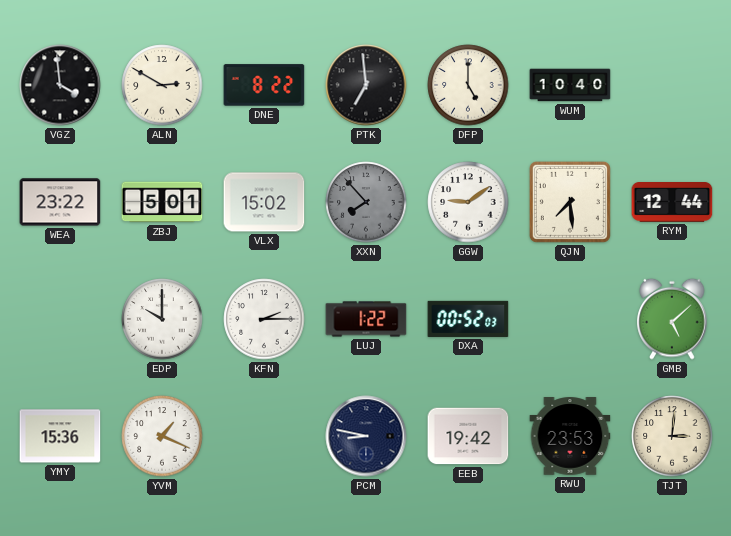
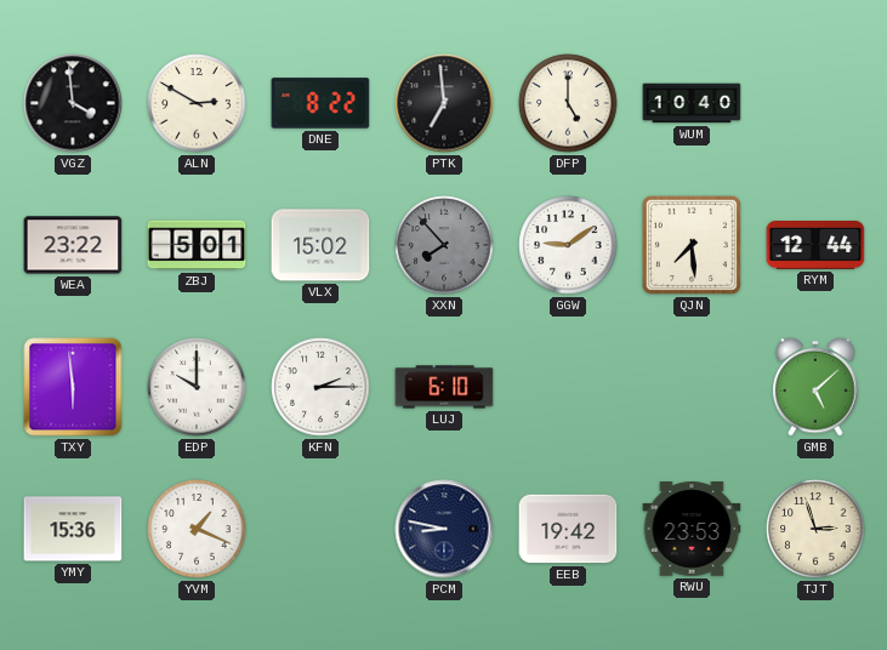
TXY: none -> 5:59 (73, 387)
LUJ: 1:22 -> 6:10 (444, 387)
DXA: 00:52 -> none (468, 319)
TJT: 3:01 -> 2:57 (815, 529)
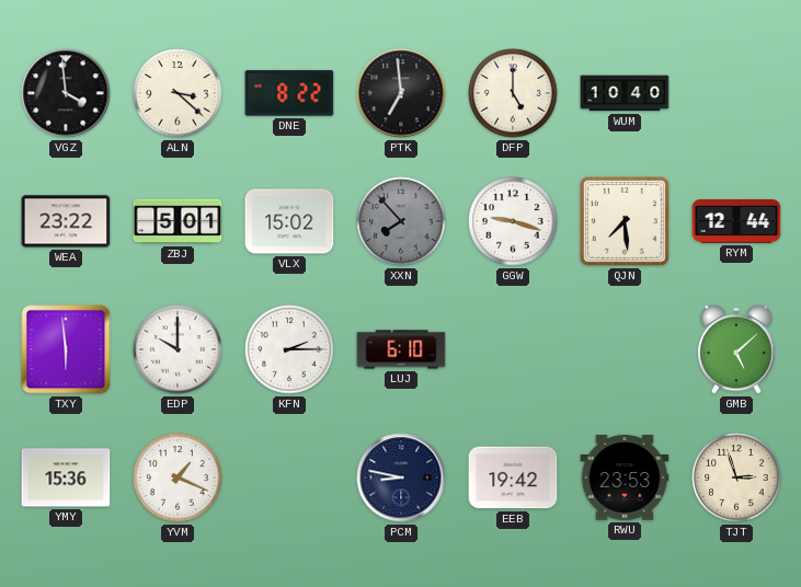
ALN: 2:50 -> 3:22 (178, 93)
GGW: 9:09 -> 9:18 (513, 221)
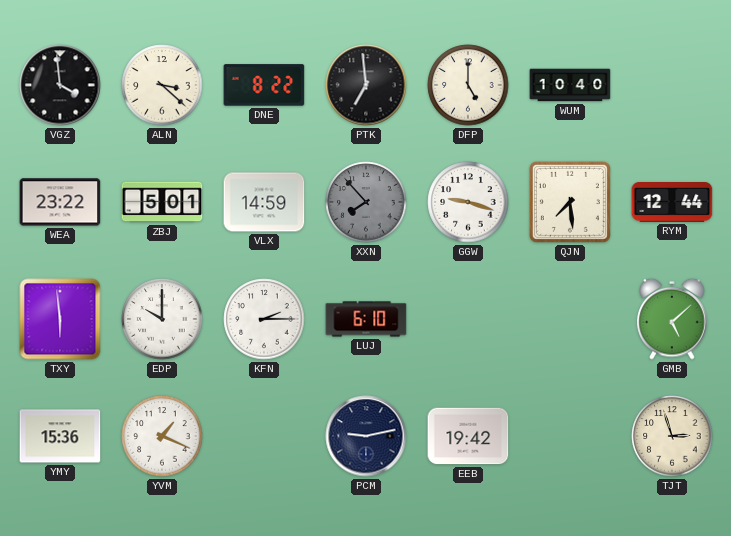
VLX: 15:02 -> 14:59 (264, 202)
PCM: 8:47 -> 9:13 (366, 436)
RWU: 23:53 -> none (625, 477)
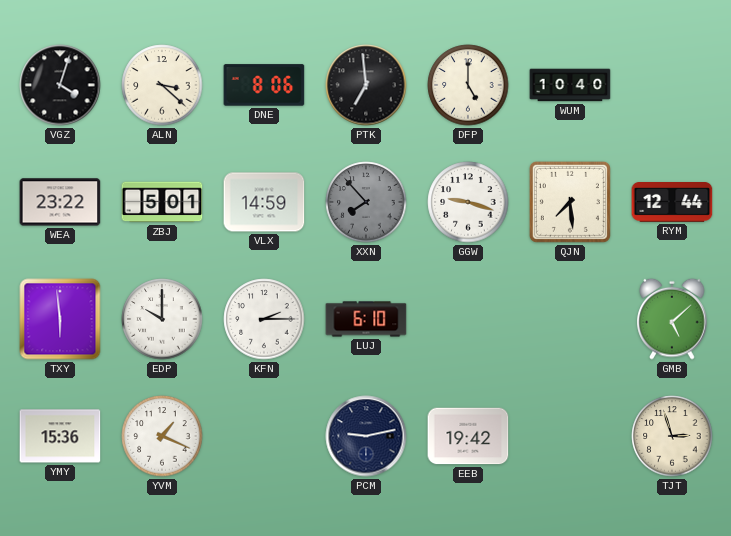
VGZ: 3:59 -> 4:03 (60, 85)
DNE: 8:22 -> 8:06 (264, 85)
